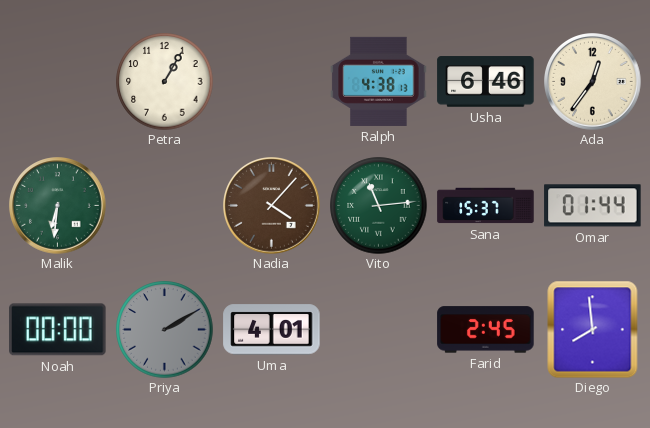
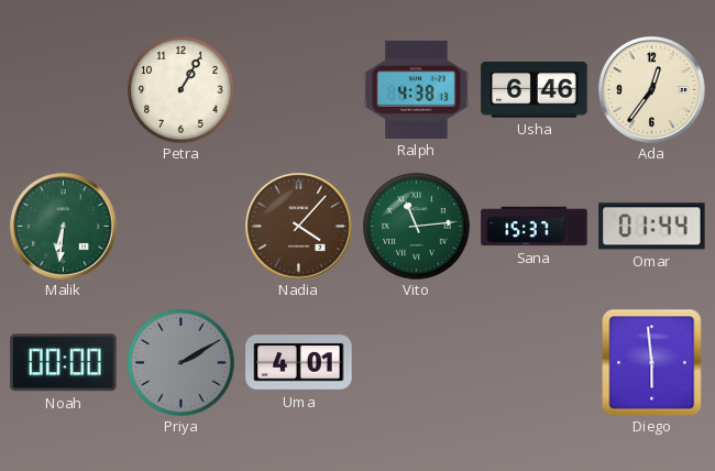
Farid: 2:45 -> none (486, 330)
Diego: 7:59 -> 5:59 (652, 362)
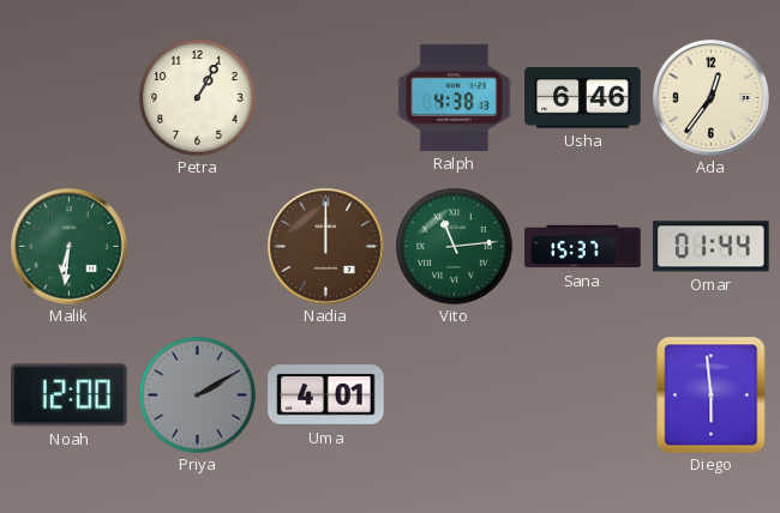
Nadia: 4:07 -> 12:00 (326, 247)
Noah: 00:00 -> 12:00 (70, 396)
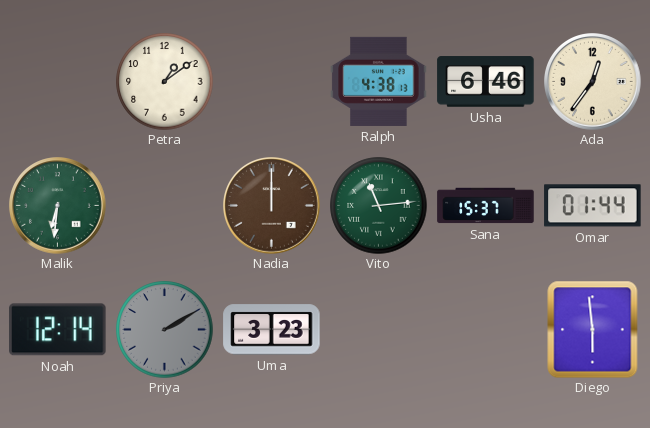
Petra: 1:05 -> 1:09 (165, 82)
Noah: 12:00 -> 12:14 (58, 330)
Uma: 4:01 -> 3:23 (272, 330)
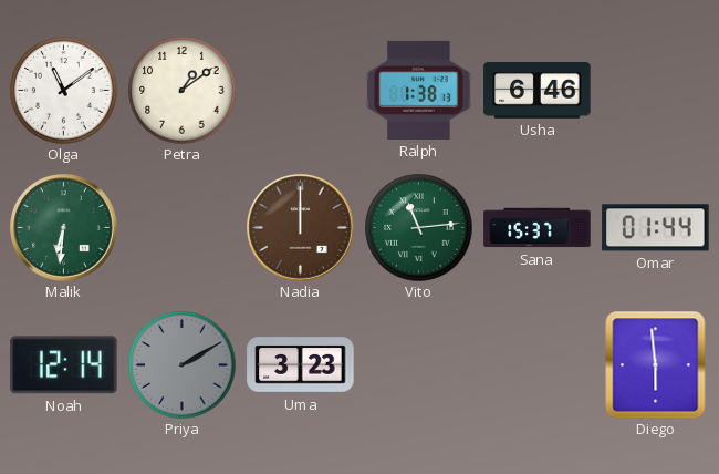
Olga: none -> 11:09 (64, 91)
Ralph: 4:38 -> 1:38 (419, 90)
Ada: 12:36 -> none (593, 82)
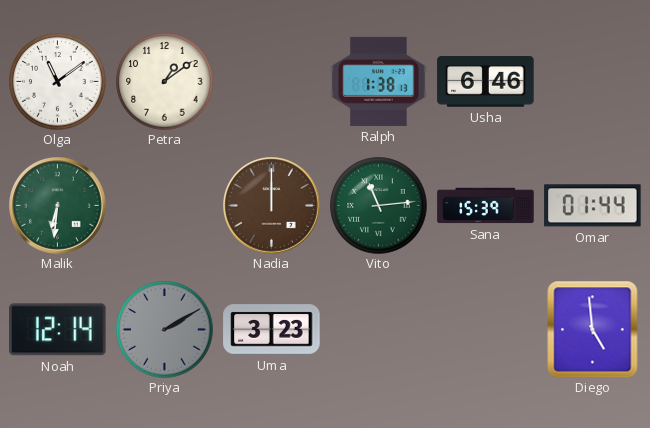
Sana: 15:37 -> 15:39 (486, 206)
Diego: 5:59 -> 4:59 (593, 329)
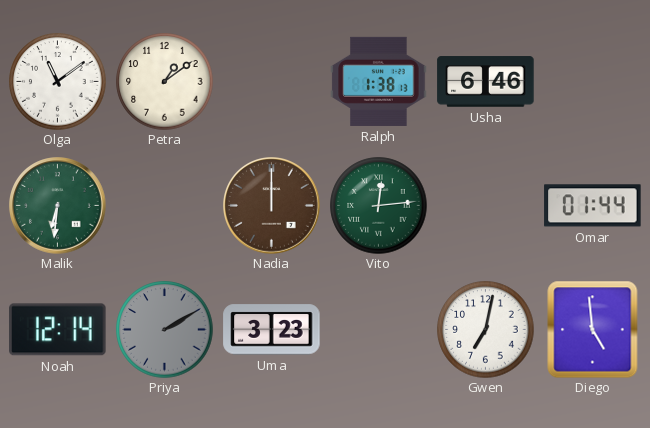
Vito: 11:14 -> 12:14 (379, 206)
Sana: 15:39 -> none (486, 206)
Gwen: none -> 7:02 (486, 330)
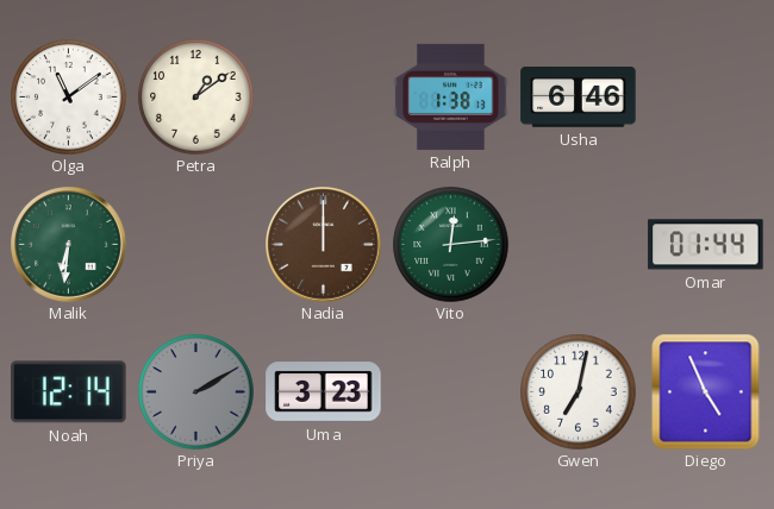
Diego: 4:59 -> 4:56 (706, 391)
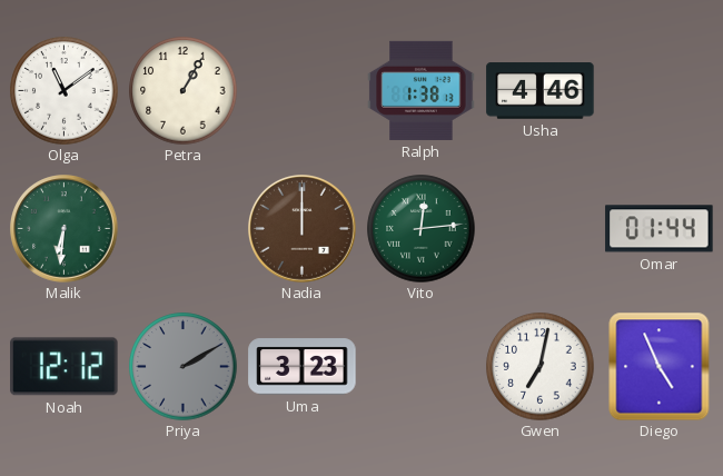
Petra: 1:09 -> 1:05 (184, 91)
Usha: 6:46 -> 4:46 (541, 91)
Noah: 12:14 -> 12:12 (65, 367)
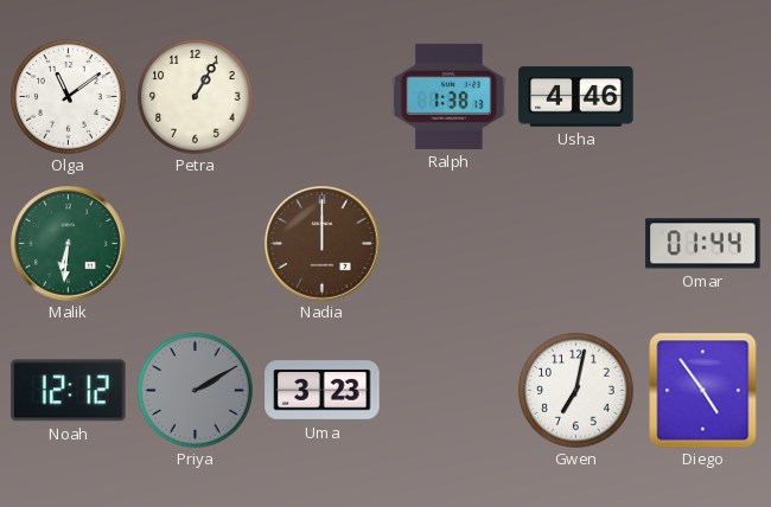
Vito: 12:14 -> none (422, 229)
Diego: 4:56 -> 4:54 (703, 390)
